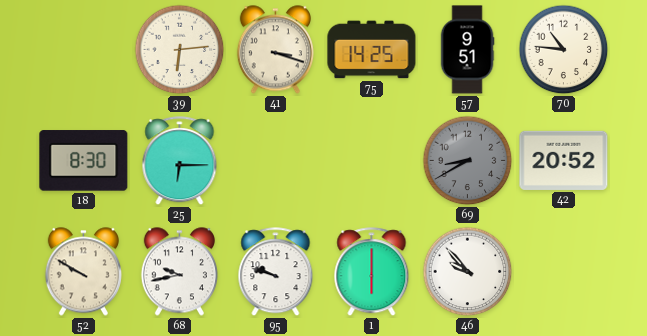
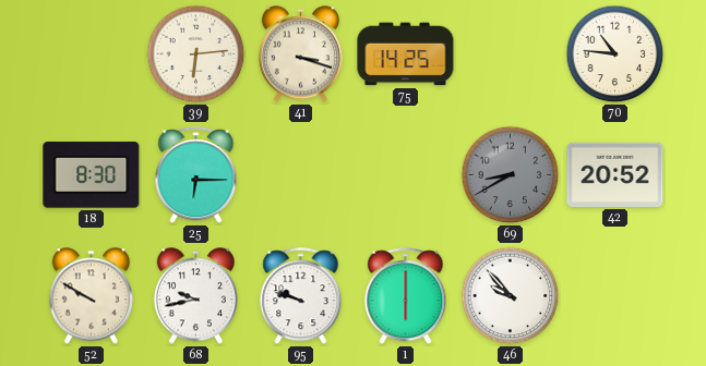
57: 9:51 -> none (467, 50)
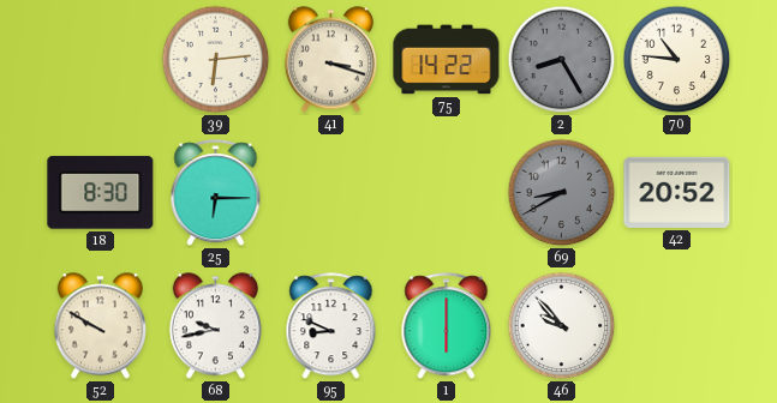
75: 14:25 -> 14:22 (447, 60)
2: none -> 8:25 (562, 60)
95: 9:48 -> 8:49 (331, 326)
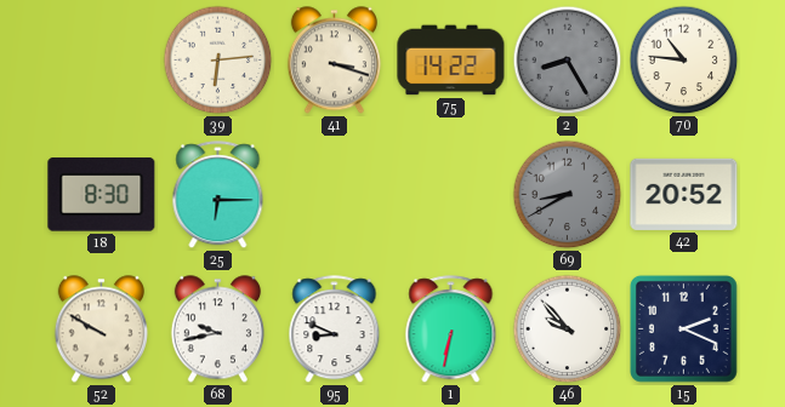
1: 6:00 -> 6:32 (451, 329)
15: none -> 2:19 (683, 328)
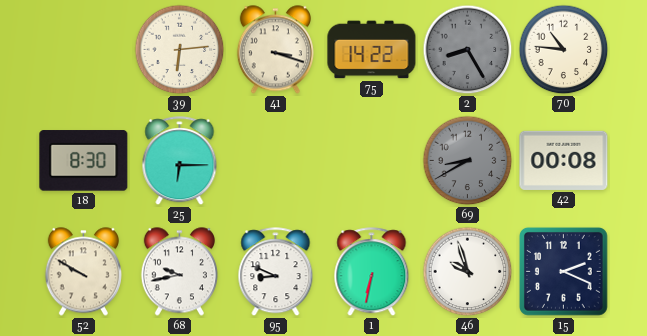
42: 20:52 -> 00:08 (564, 160)
46: 9:53 -> 9:57 (468, 272)
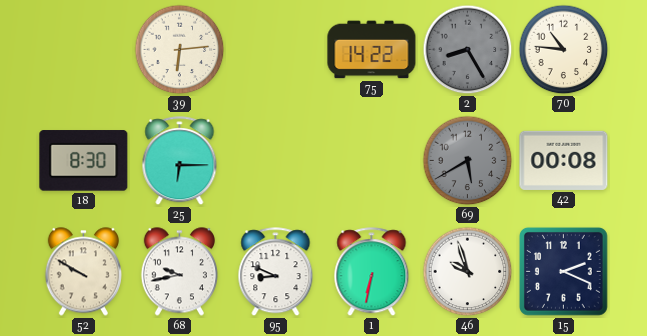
41: 3:18 -> none (275, 50)
69: 8:40 -> 5:40 (468, 161)
